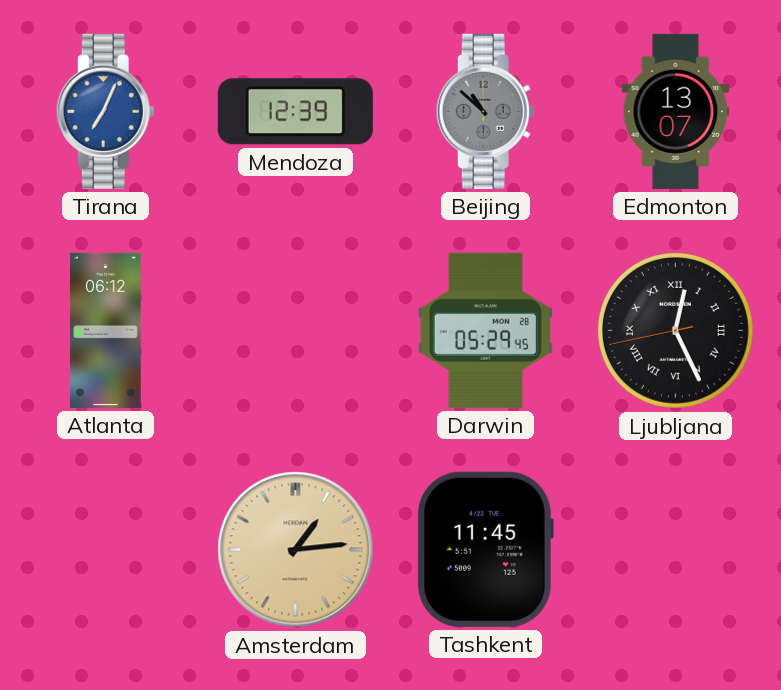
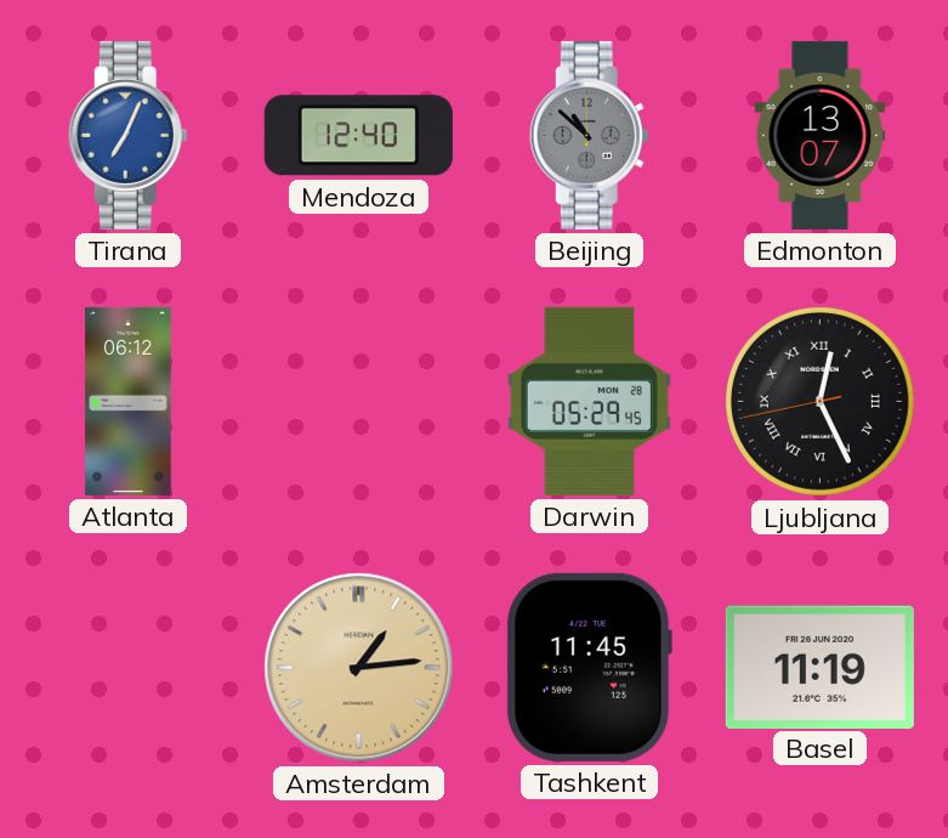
Mendoza: 12:39 -> 12:40 (358, 136)
Basel: none -> 11:19 (819, 667)
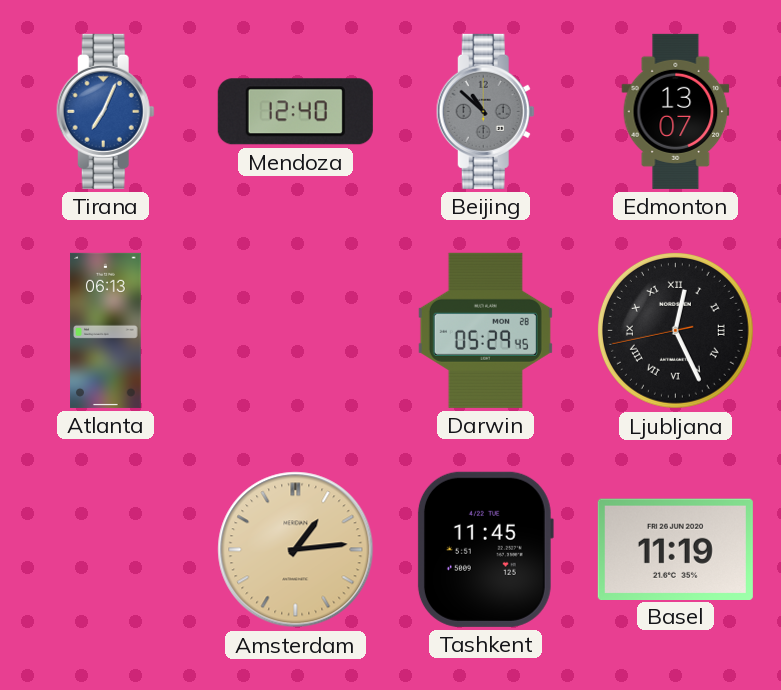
Atlanta: 06:12 -> 06:13 (106, 330)
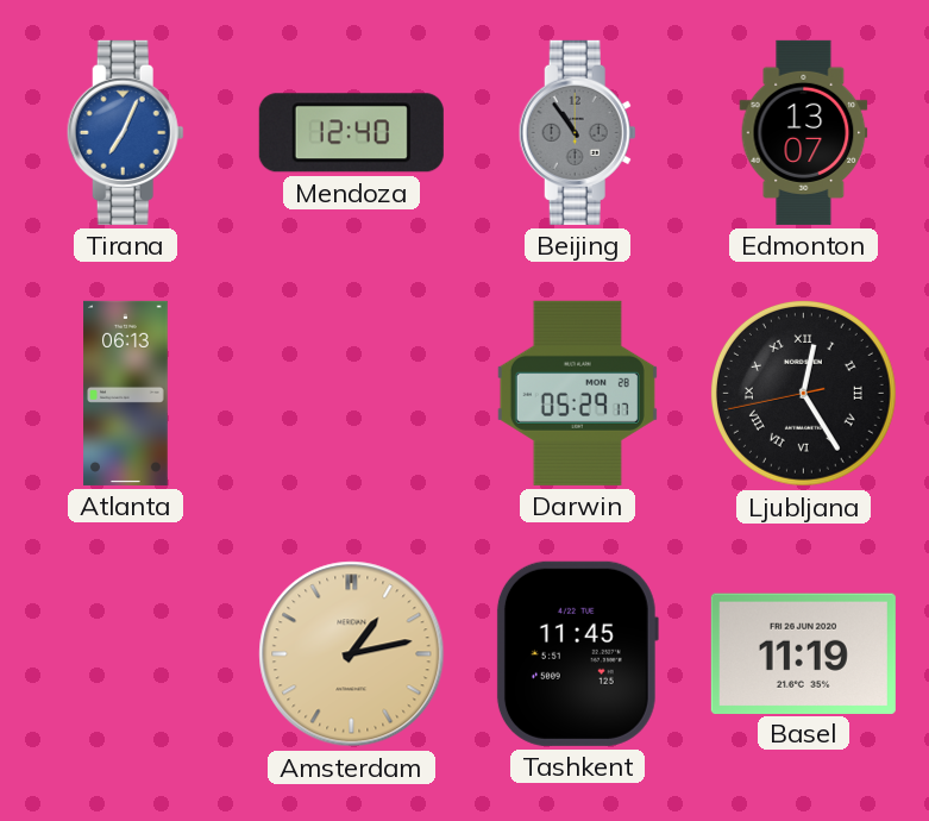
Beijing: 10:52 -> 10:54 (577, 132)
Darwin: 05:29:45 -> 05:29:17 (577, 393)
Ljubljana: 12:25 -> 12:24 (803, 393)
Amsterdam: 1:14 -> 1:13 (352, 654)
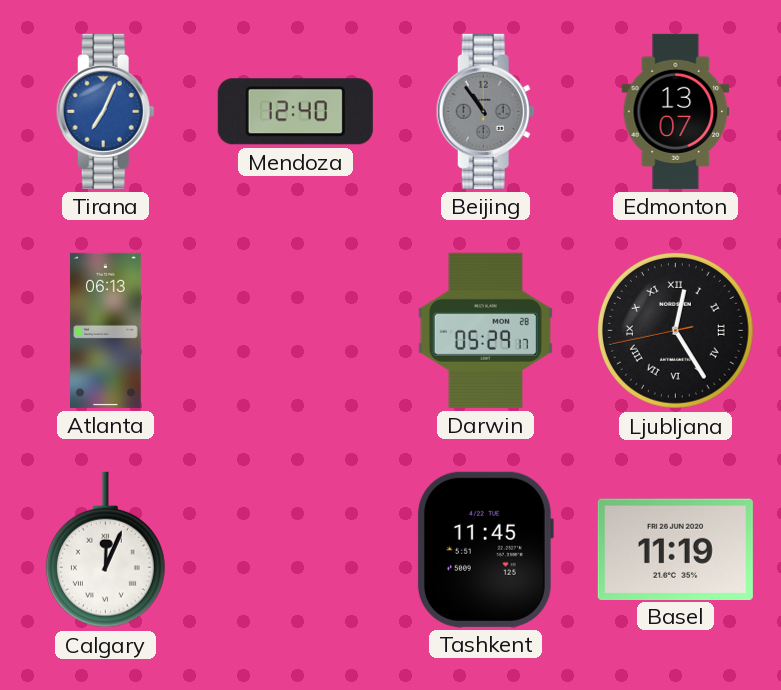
Calgary: none -> 12:04 (105, 550)
Amsterdam: 1:13 -> none (352, 654)
